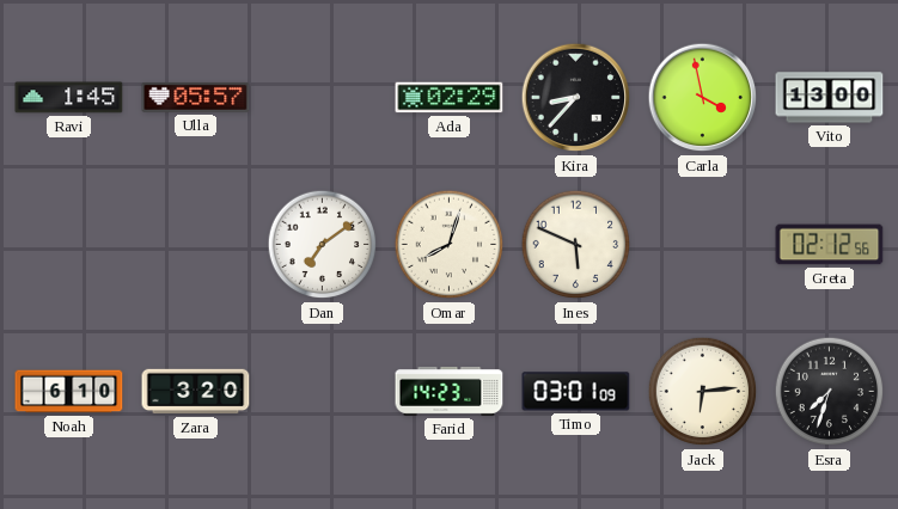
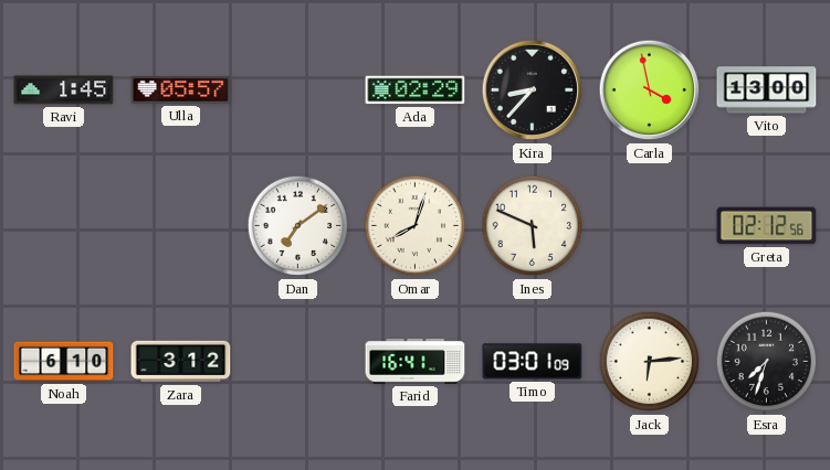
Zara: 3:20 -> 3:12 (181, 362)
Farid: 14:23 -> 16:41 (416, 361)
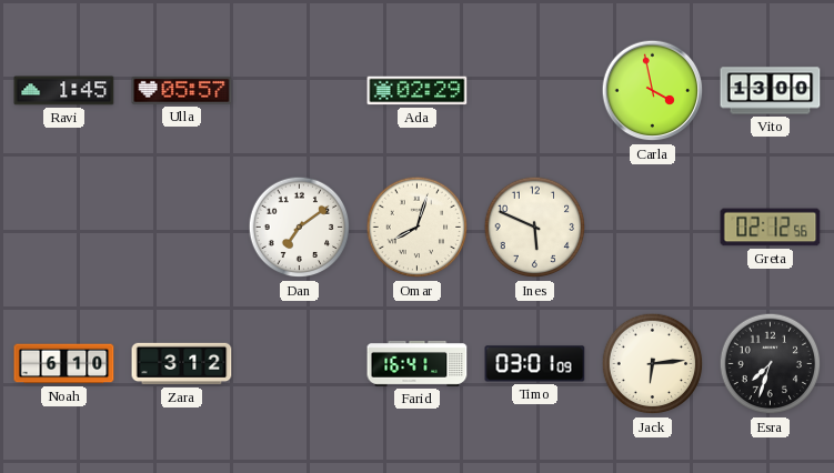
Kira: 8:37 -> none (533, 90)
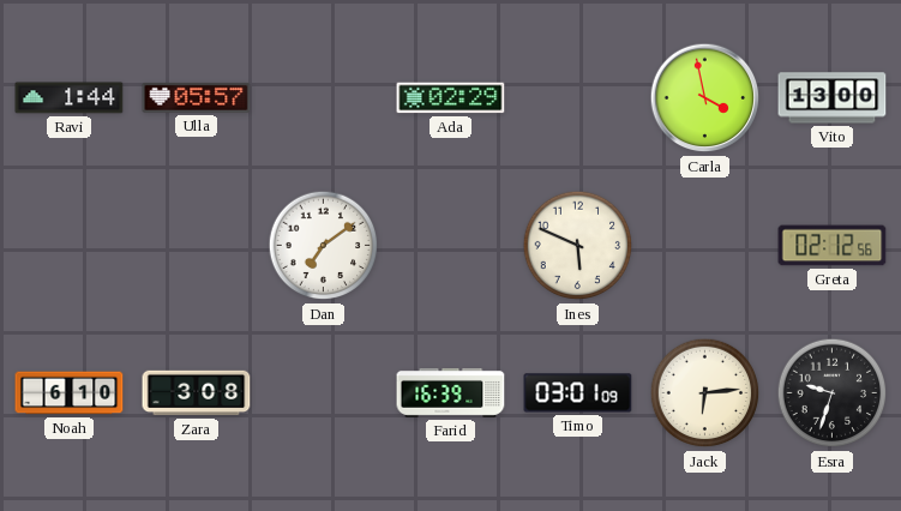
Ravi: 1:45 -> 1:44 (70, 98)
Omar: 8:03 -> none (418, 228)
Zara: 3:12 -> 3:08 (197, 393)
Farid: 16:41 -> 16:39 (451, 392)
Esra: 7:33 -> 9:33 (833, 393)
